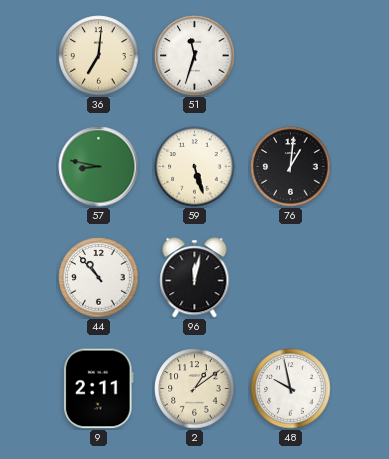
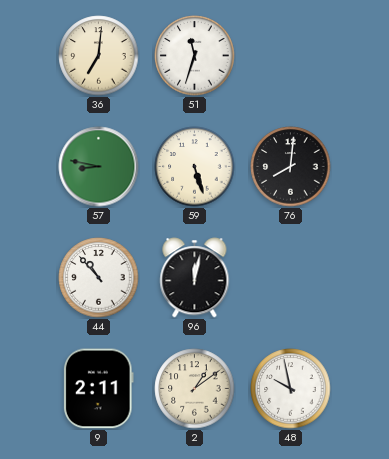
76: 1:01 -> 8:01 (291, 167)
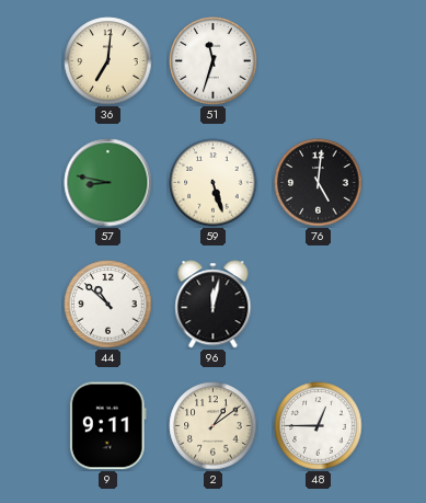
76: 8:01 -> 5:01 (319, 183)
44: 10:53 -> 10:52 (108, 305)
9: 2:11 -> 9:11 (108, 426)
48: 9:58 -> 12:45 (319, 426)
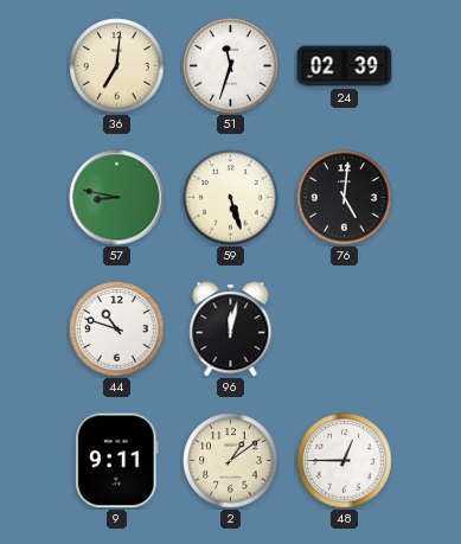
24: none -> 02:39 (345, 66)
44: 10:52 -> 10:48 (117, 329)
